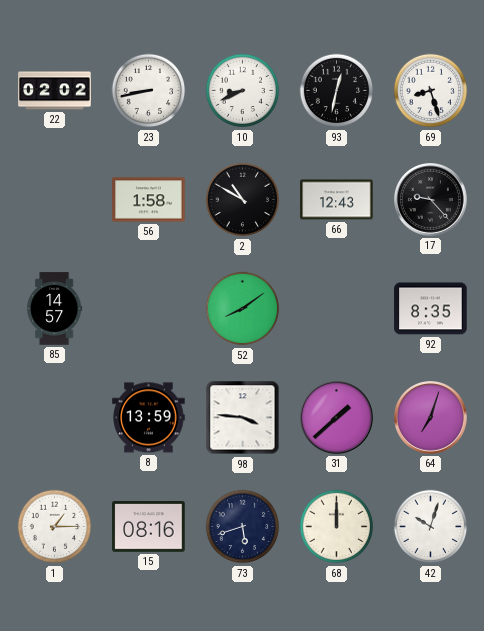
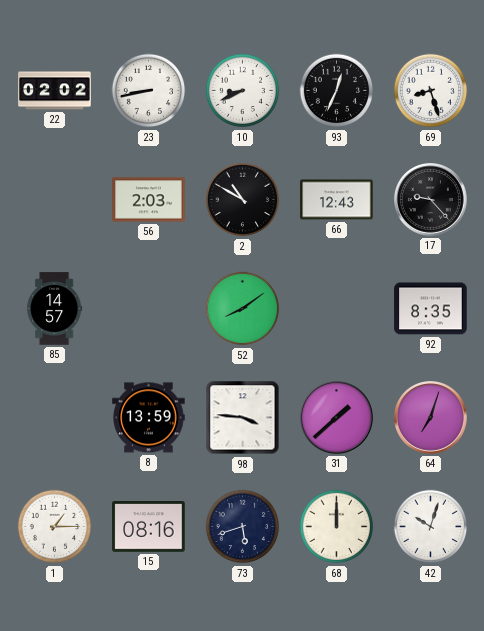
93: 12:32 -> 12:34 (337, 91)
56: 1:58 -> 2:03 (149, 200)
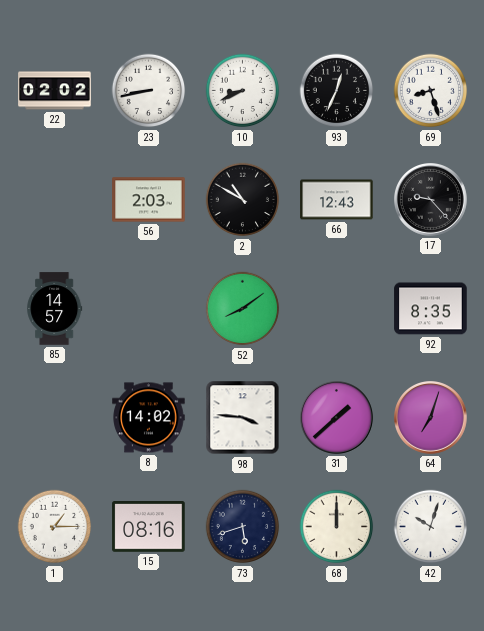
8: 13:59 -> 14:02 (149, 418)
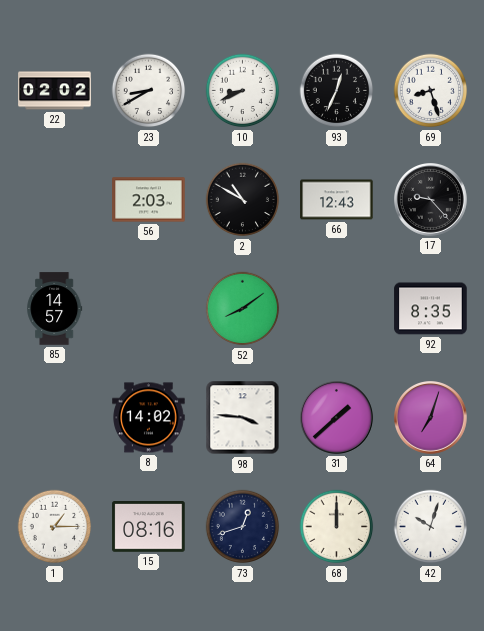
23: 8:43 -> 8:40 (149, 91)
73: 5:42 -> 12:42 (243, 527)
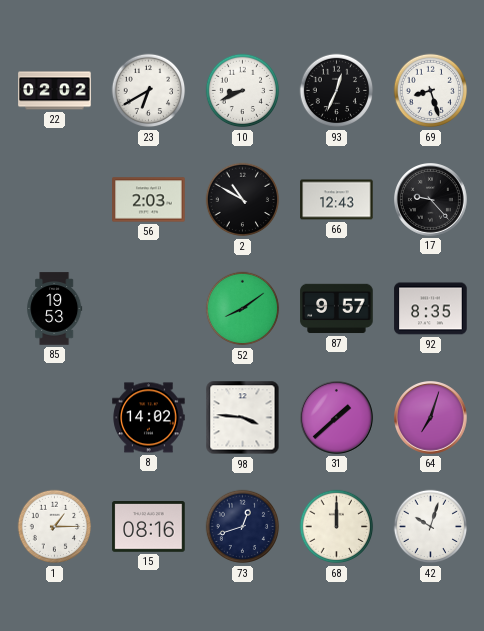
23: 8:40 -> 6:40 (149, 91)
85: 14:57 -> 19:53 (55, 309)
87: none -> 9:57 (337, 309)
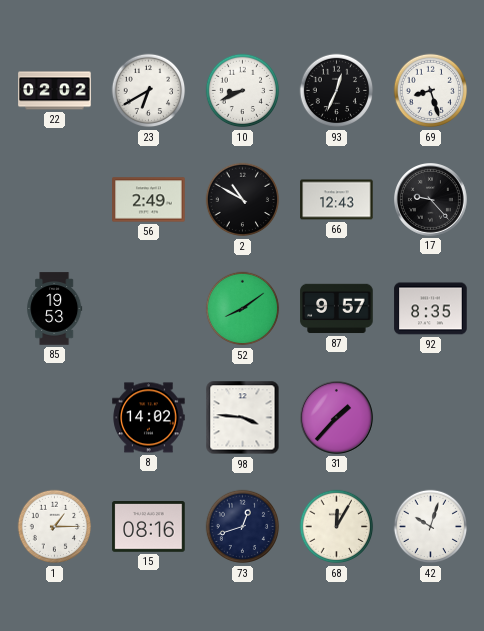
56: 2:03 -> 2:49 (149, 200)
31: 1:38 -> 1:37 (337, 418)
64: 7:03 -> none (431, 418)
68: 12:00 -> 12:05 (337, 527)
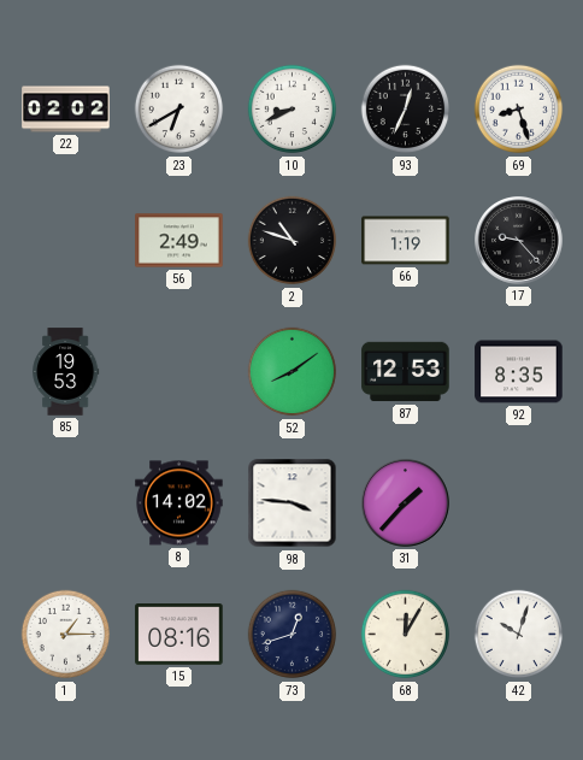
2: 10:50 -> 10:48 (293, 241)
66: 12:43 -> 1:19 (406, 241)
87: 9:57 -> 12:53 (406, 372)
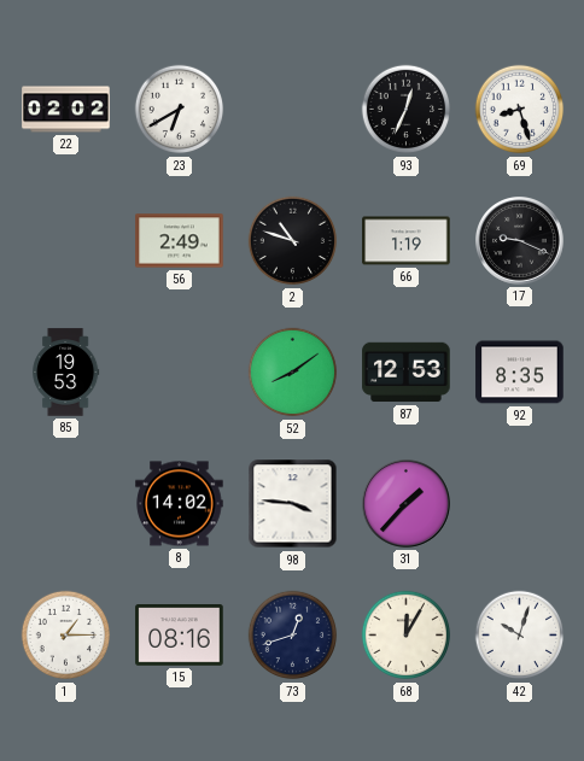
10: 8:41 -> none (293, 110)
17: 9:23 -> 9:19 (520, 241)
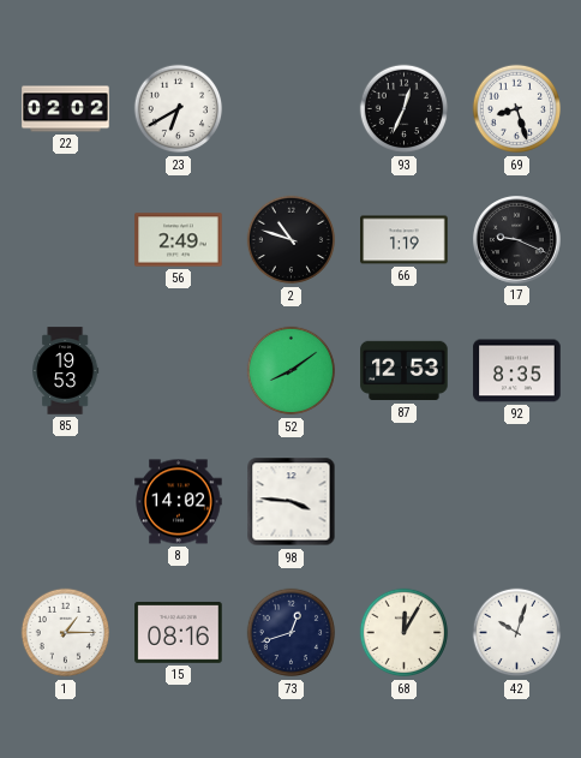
31: 1:37 -> none (407, 504)
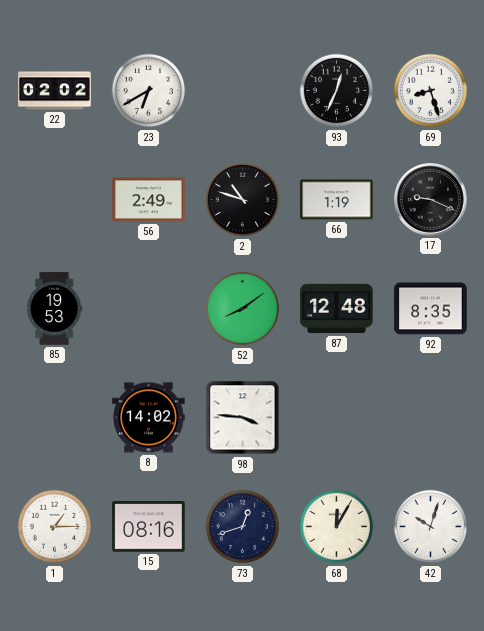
87: 12:53 -> 12:48 (337, 309)
